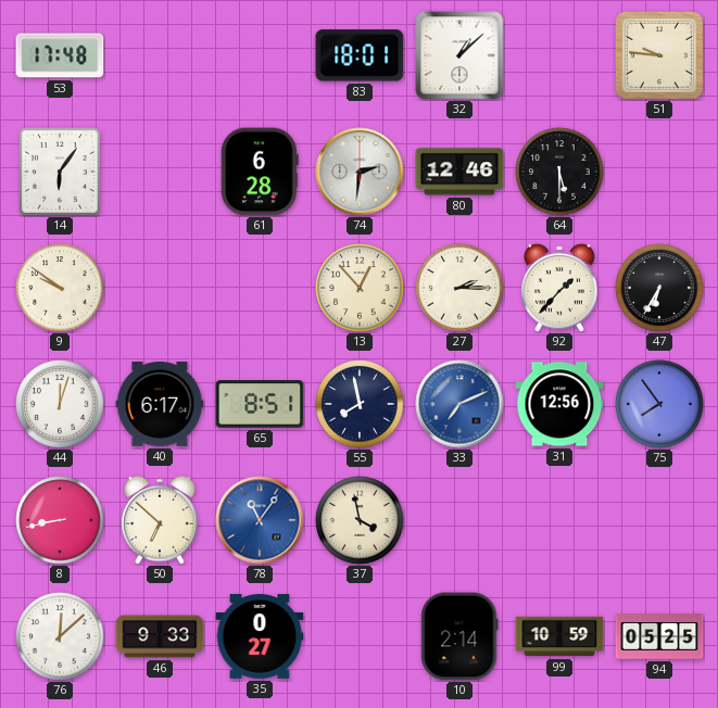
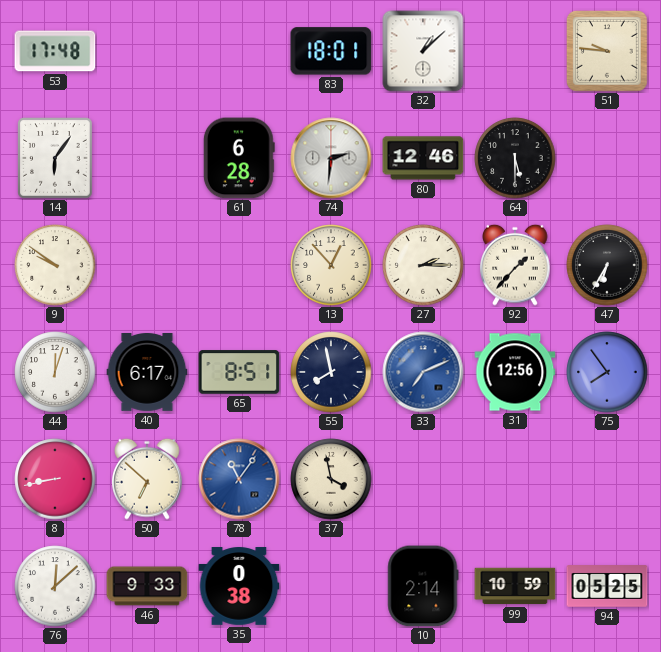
35: 0:27 -> 0:38 (239, 586)
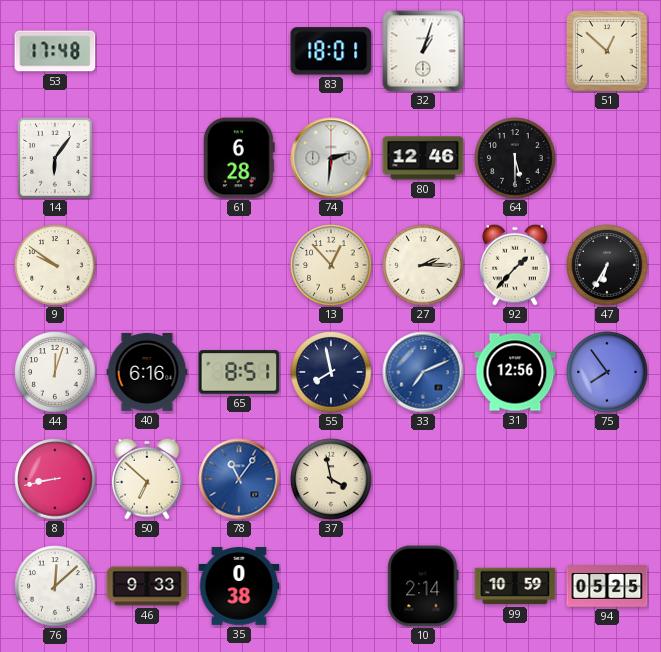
32: 1:08 -> 1:03 (423, 51)
51: 9:46 -> 12:52 (607, 51)
40: 6:17 -> 6:16 (147, 373)
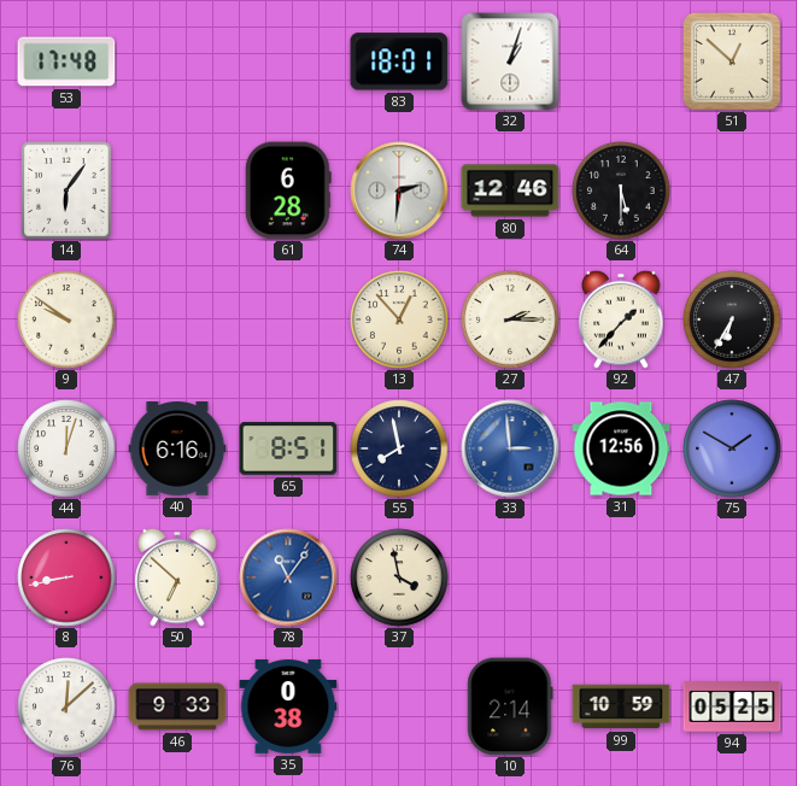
33: 7:11 -> 2:59 (510, 448)
75: 7:54 -> 1:50 (732, 448)
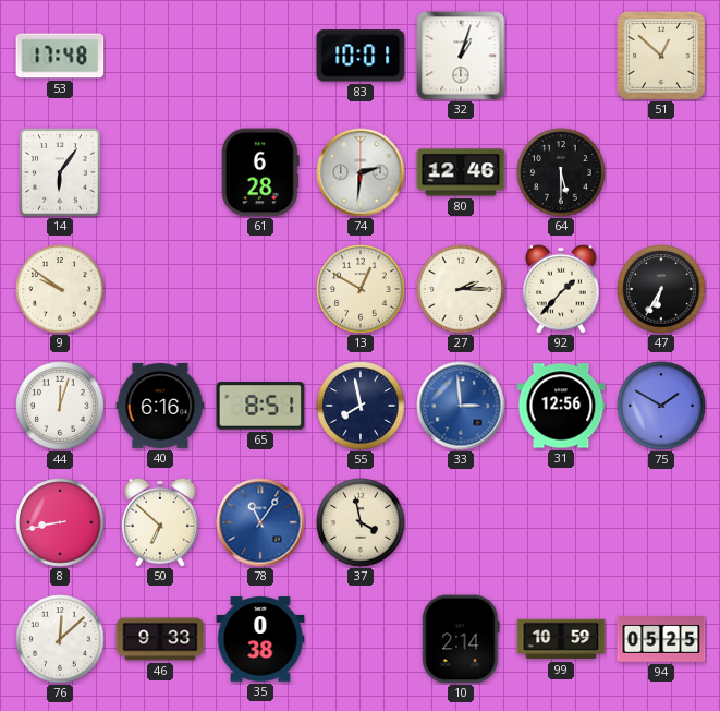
83: 18:01 -> 10:01 (361, 56)
13: 12:53 -> 12:50 (361, 289)
